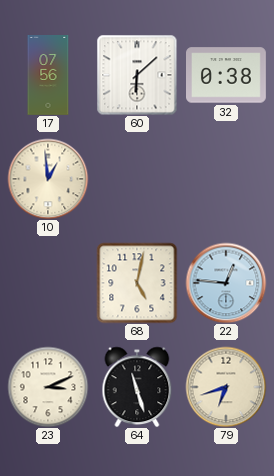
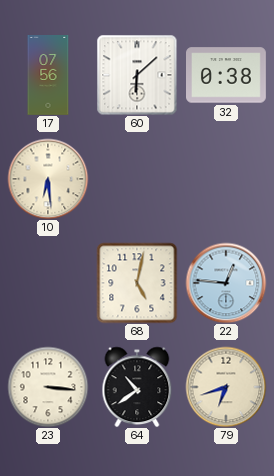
10: 12:59 -> 6:29 (48, 179)
23: 3:11 -> 3:16 (48, 387)
64: 11:27 -> 10:39 (137, 387)
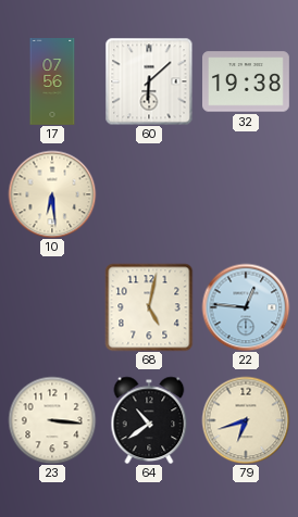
32: 0:38 -> 19:38 (247, 81)
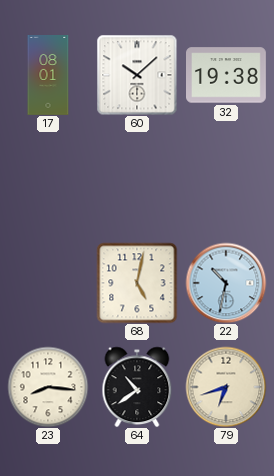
17: 07:56 -> 08:01 (48, 76)
60: 6:08 -> 10:08 (137, 75)
10: 6:29 -> none (52, 194)
22: 12:46 -> 10:32 (226, 283)
23: 3:16 -> 8:16 (48, 387)
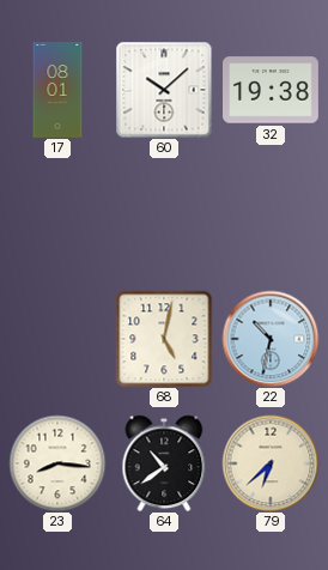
79: 6:42 -> 6:38 (271, 463)
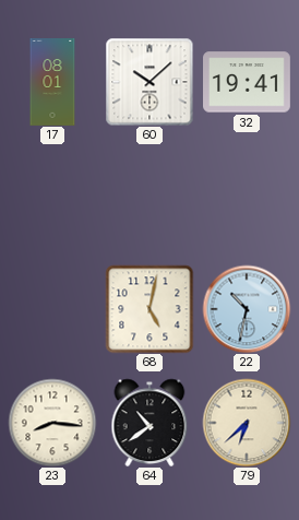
32: 19:38 -> 19:41 (248, 82)
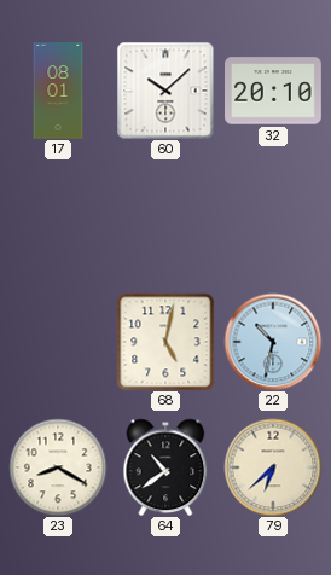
32: 19:41 -> 20:10 (274, 91)
23: 8:16 -> 8:20 (58, 467)
